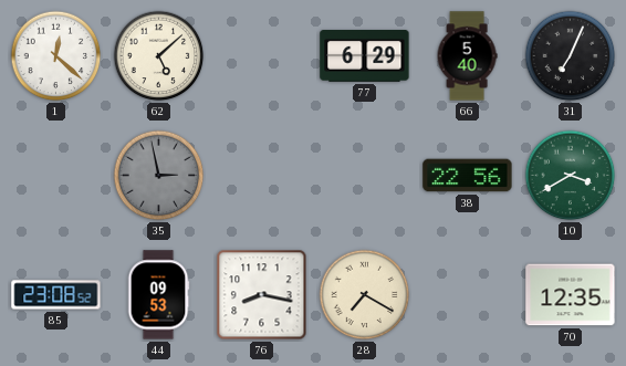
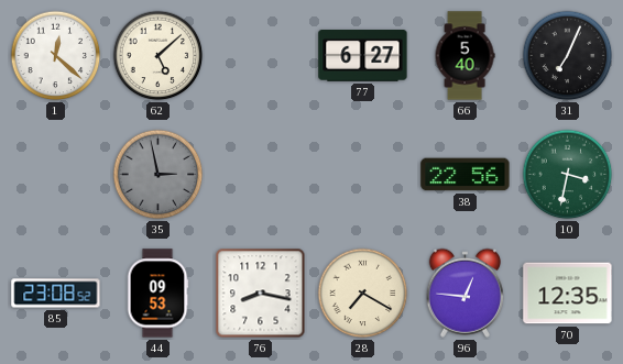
77: 6:29 -> 6:27 (363, 56)
10: 3:40 -> 3:32 (568, 175)
96: none -> 12:46 (464, 293)
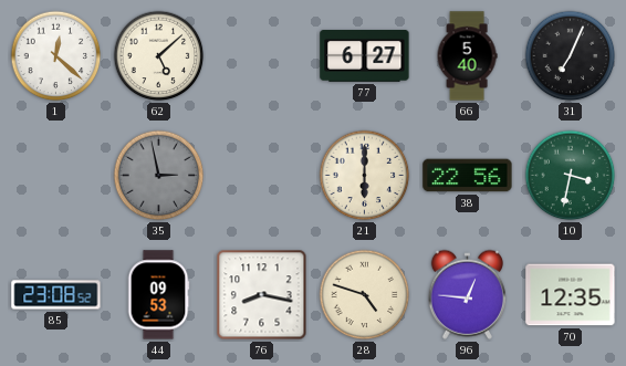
21: none -> 6:00 (365, 176)
28: 7:20 -> 4:48 (365, 295)
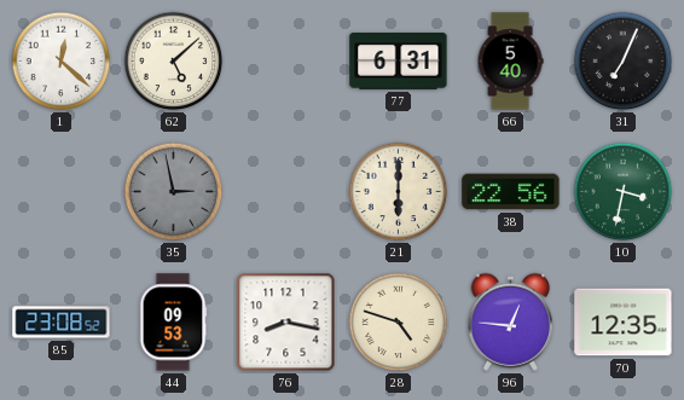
77: 6:27 -> 6:31 (399, 62)
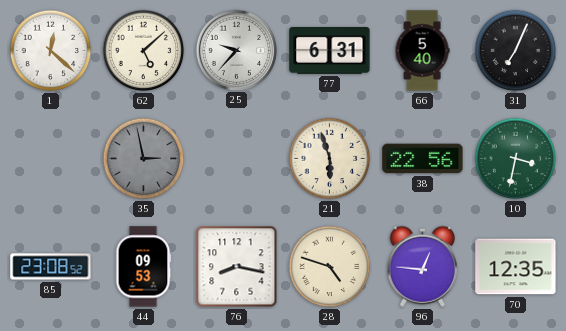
25: none -> 9:37 (236, 50)
21: 6:00 -> 5:57 (330, 159)
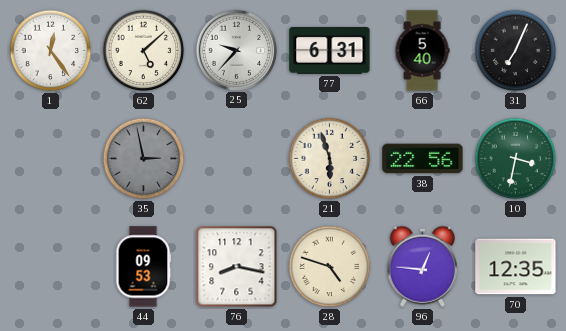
1: 12:22 -> 12:24 (51, 51)
85: 23:08 -> none (51, 267)
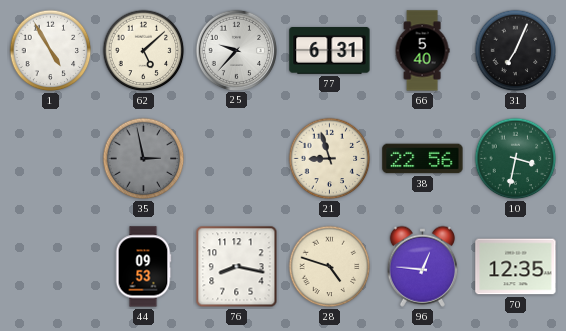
1: 12:24 -> 4:55 (51, 51)
21: 5:57 -> 8:57 (330, 159)
